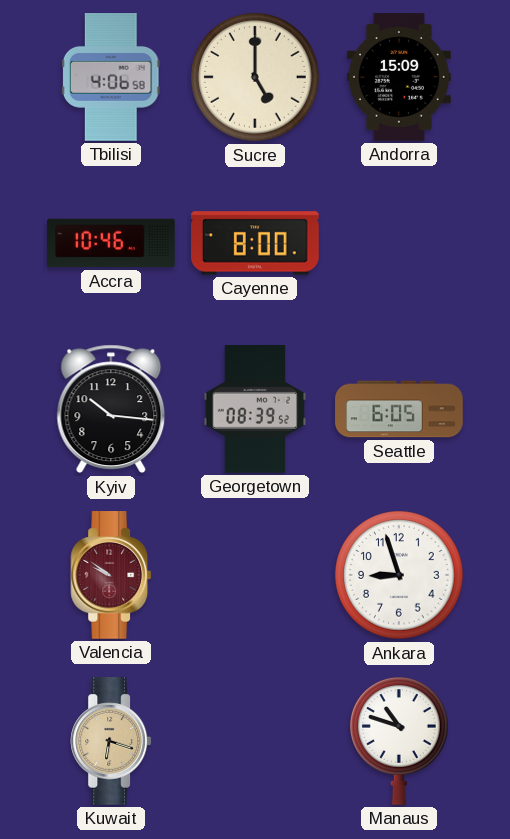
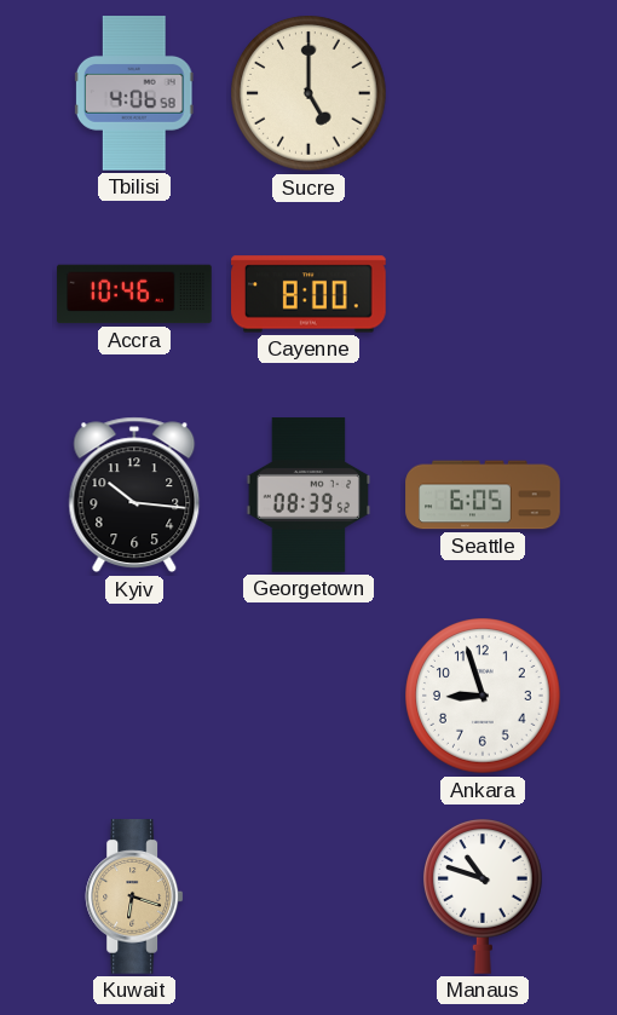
Andorra: 15:09 -> none (399, 77)
Valencia: 9:51 -> none (111, 575)
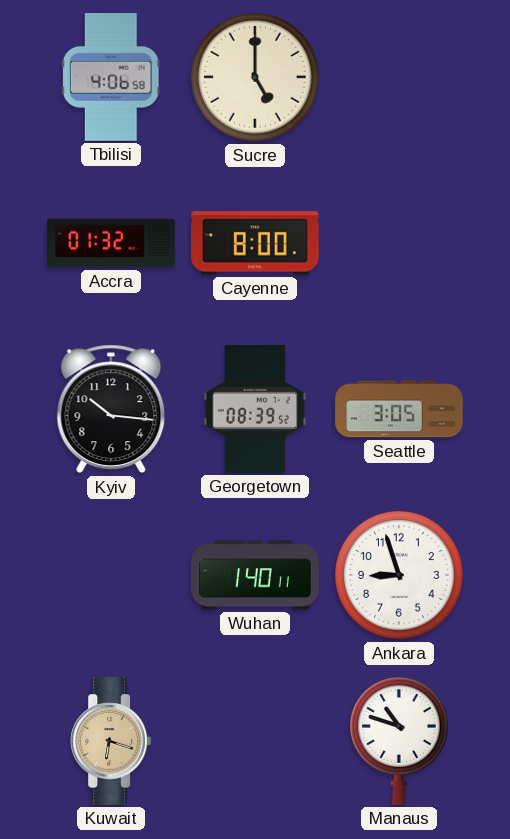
Accra: 10:46 -> 01:32 (111, 243)
Seattle: 6:05 -> 3:05 (399, 409)
Wuhan: none -> 1:40 (255, 575)
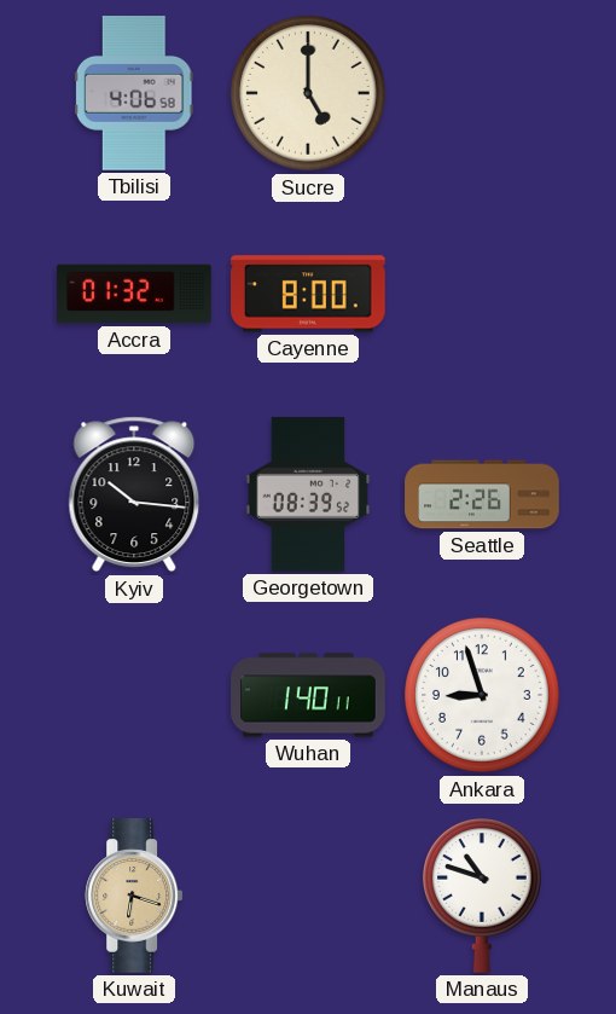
Seattle: 3:05 -> 2:26 (482, 494)
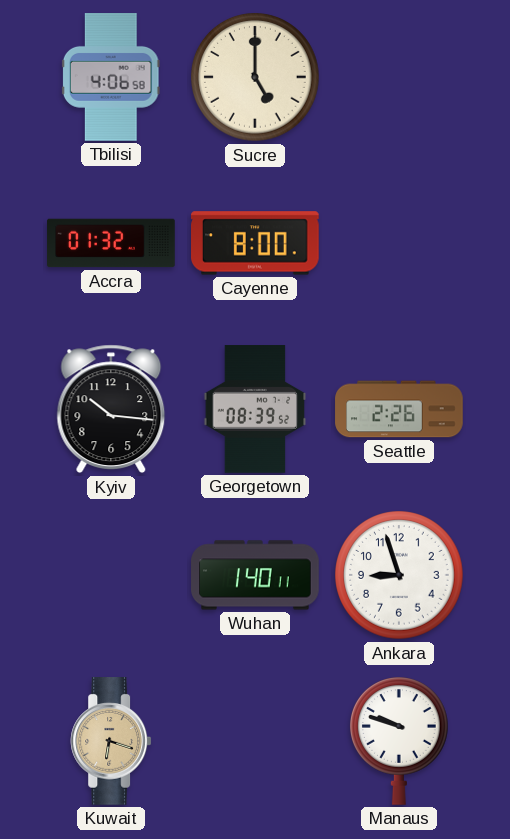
Manaus: 10:48 -> 9:48 (400, 741)
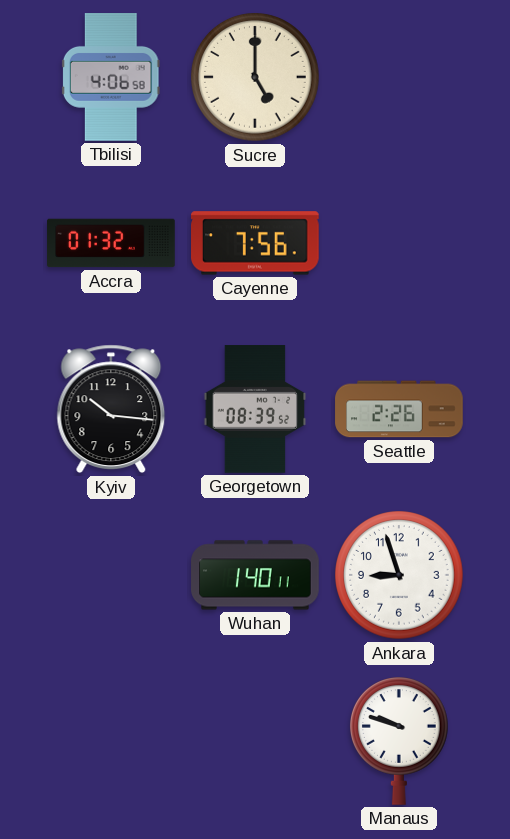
Cayenne: 8:00 -> 7:56 (256, 243)
Kuwait: 6:18 -> none (111, 741)
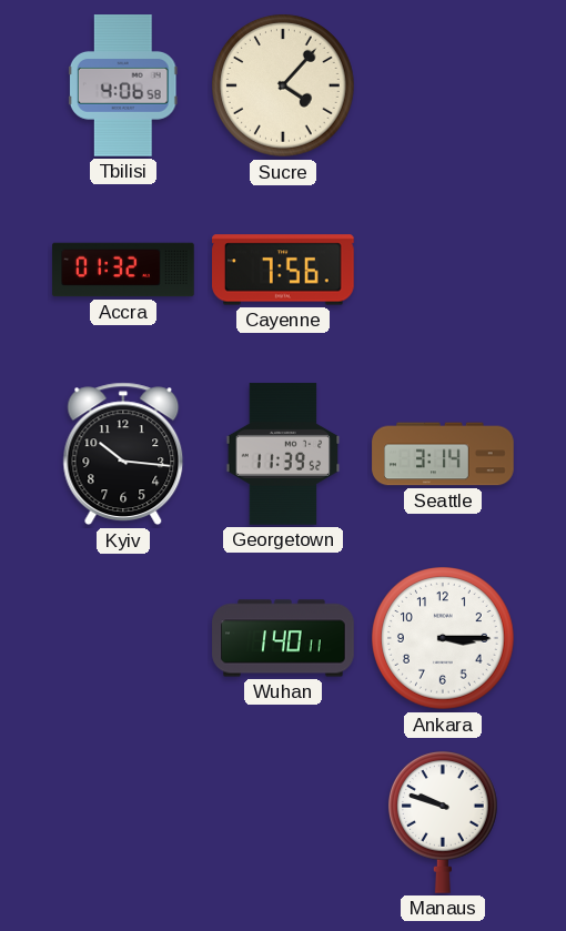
Sucre: 5:00 -> 4:07 (283, 85)
Georgetown: 08:39 -> 11:39 (283, 454)
Seattle: 2:26 -> 3:14 (443, 454)
Ankara: 8:57 -> 3:15 (443, 638)
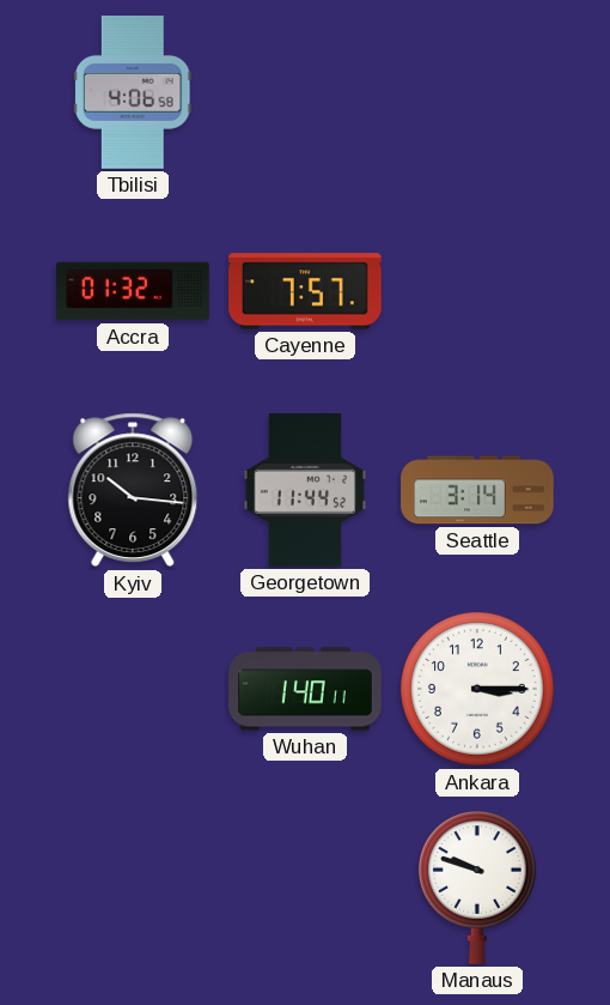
Sucre: 4:07 -> none (283, 85)
Cayenne: 7:56 -> 7:57 (306, 291)
Georgetown: 11:39 -> 11:44 (305, 490)
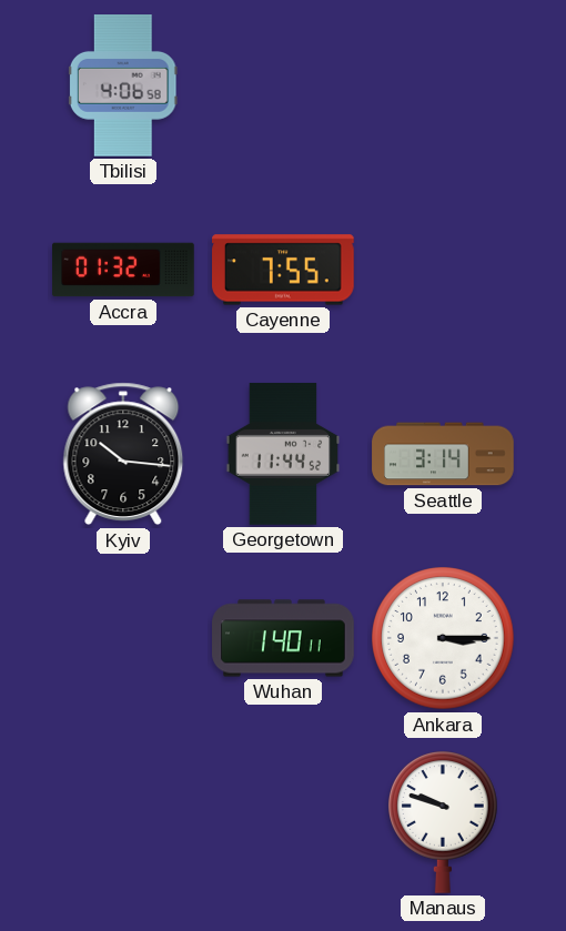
Cayenne: 7:57 -> 7:55 (284, 270)
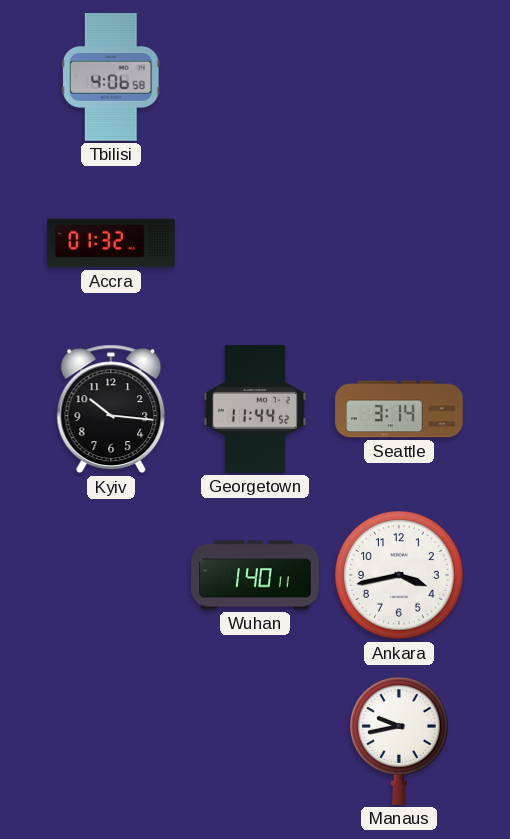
Cayenne: 7:55 -> none (284, 270)
Ankara: 3:15 -> 3:43 (399, 575)
Manaus: 9:48 -> 9:43 (400, 741)
